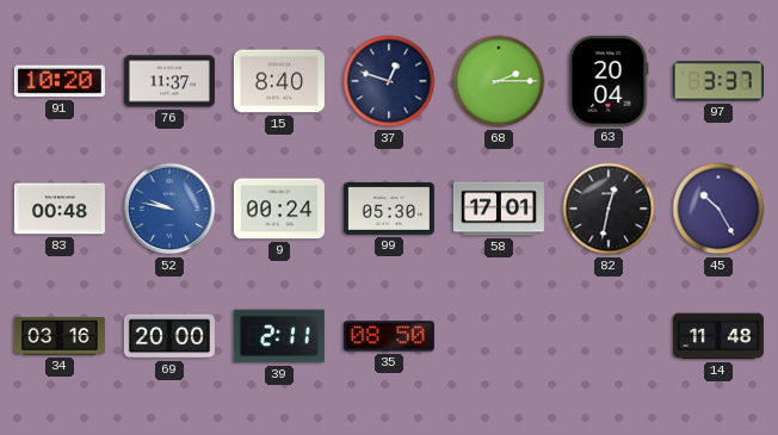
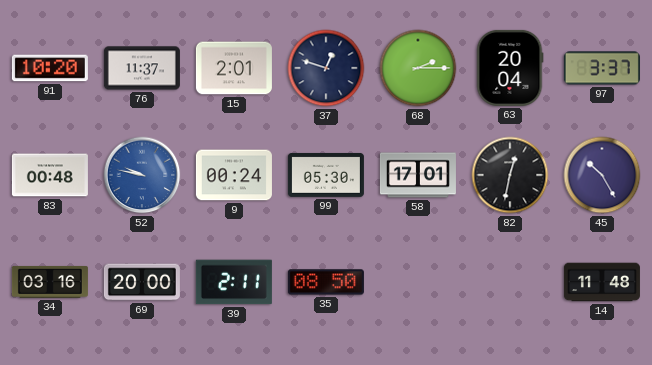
15: 8:40 -> 2:01 (234, 68)
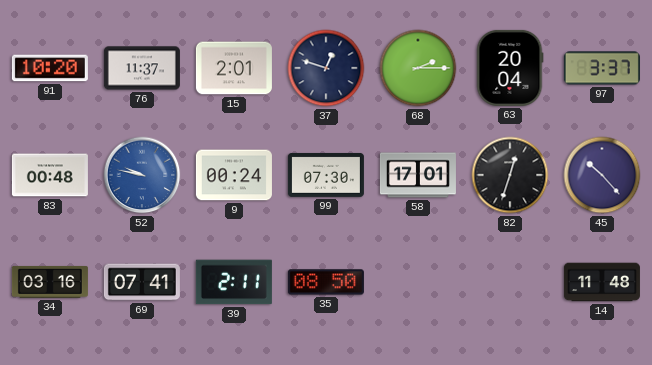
99: 05:30 -> 07:30 (326, 175)
82: 12:32 -> 12:33 (510, 175)
45: 10:25 -> 10:23 (602, 175)
69: 20:00 -> 07:41 (142, 282)
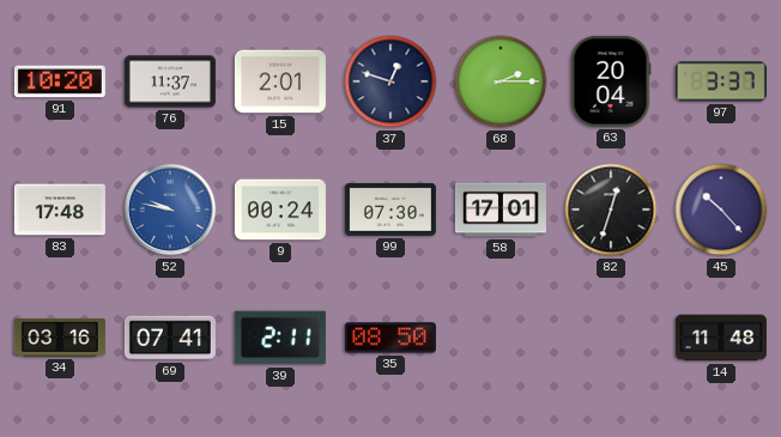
83: 00:48 -> 17:48 (60, 210)
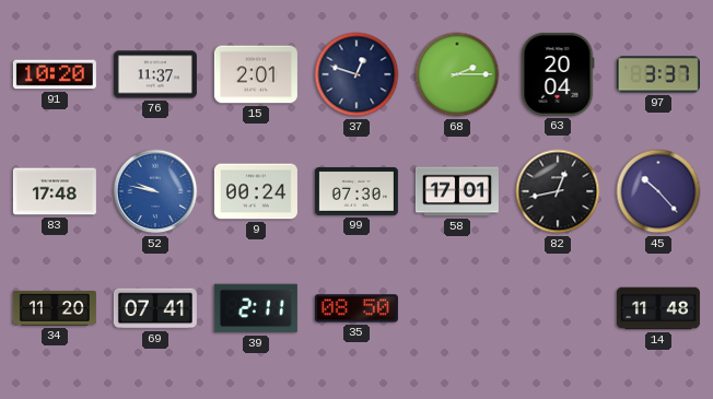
82: 12:33 -> 12:43 (558, 191)
34: 03:16 -> 11:20 (55, 308)
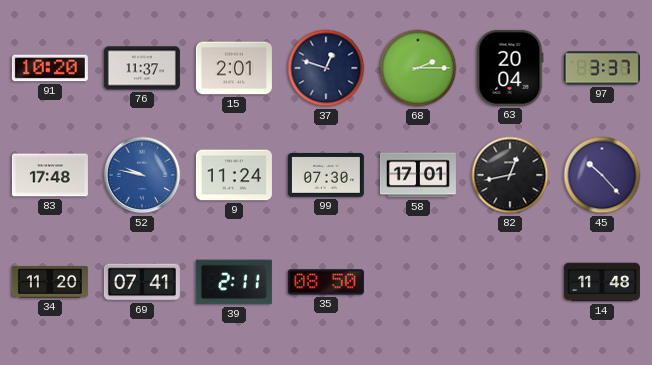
9: 00:24 -> 11:24 (234, 175)
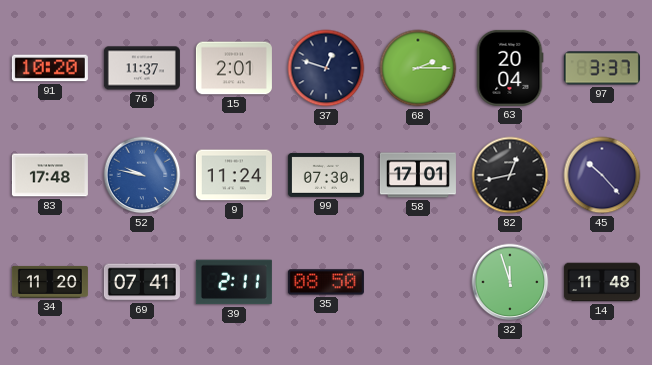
32: none -> 11:57 (510, 282)
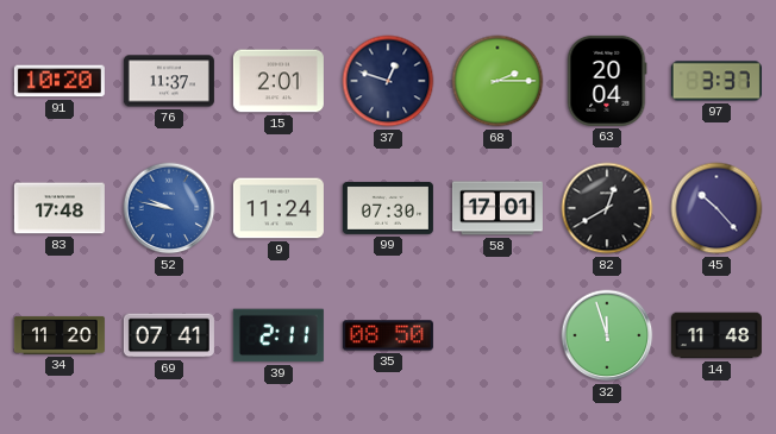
82: 12:43 -> 12:40 (607, 208)
